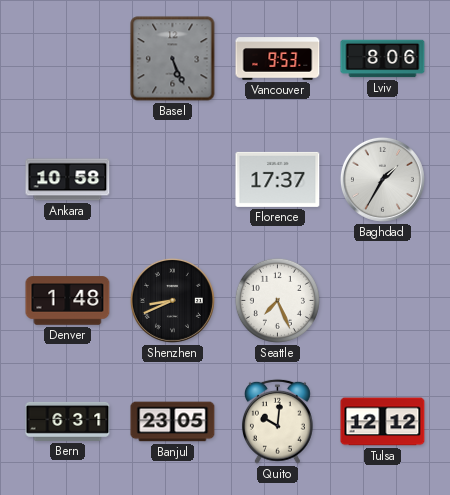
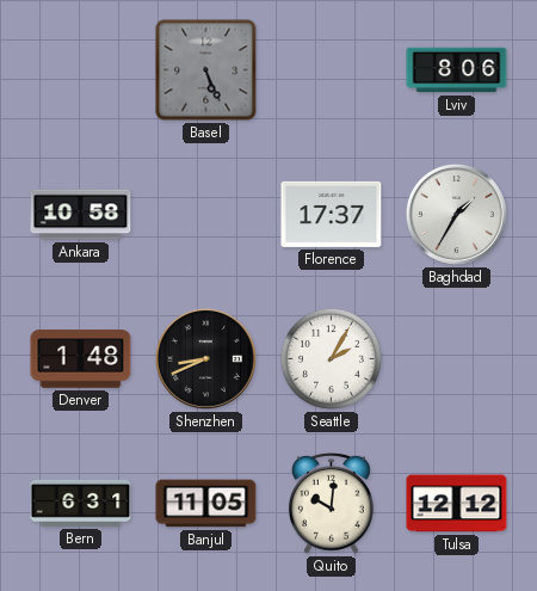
Vancouver: 9:53 -> none (278, 59)
Seattle: 7:26 -> 2:05 (331, 358)
Banjul: 23:05 -> 11:05 (206, 504)
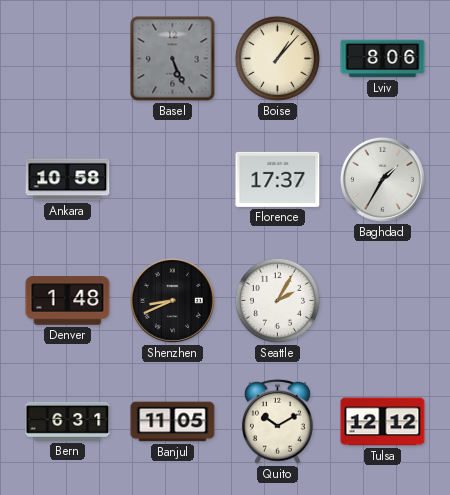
Boise: none -> 1:07 (277, 58)
Quito: 10:01 -> 10:10 (277, 421)
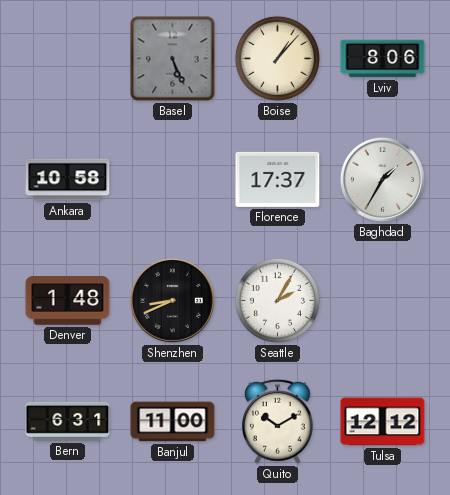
Banjul: 11:05 -> 11:00 (173, 422)
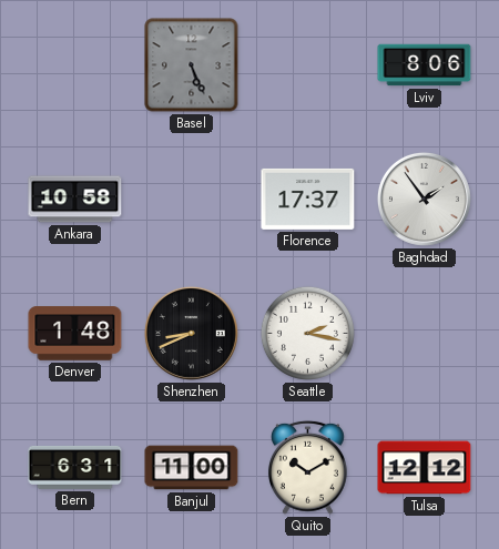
Boise: 1:07 -> none (277, 58)
Baghdad: 1:35 -> 1:54 (424, 199)
Seattle: 2:05 -> 2:17 (307, 333)
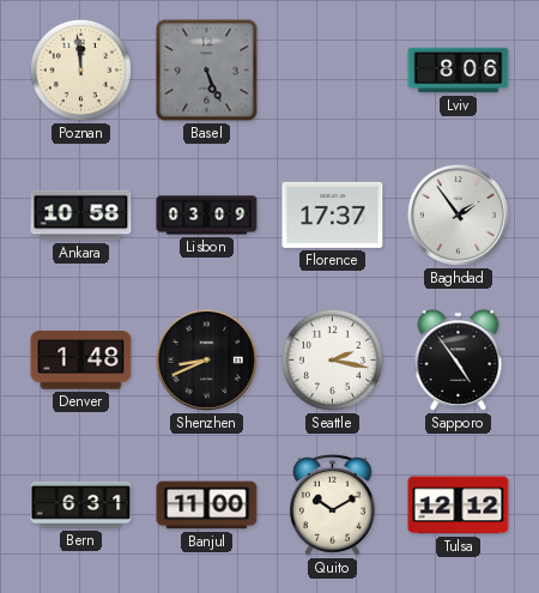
Poznan: none -> 11:59 (80, 69)
Lisbon: none -> 03:09 (207, 216)
Sapporo: none -> 4:54 (459, 361)
